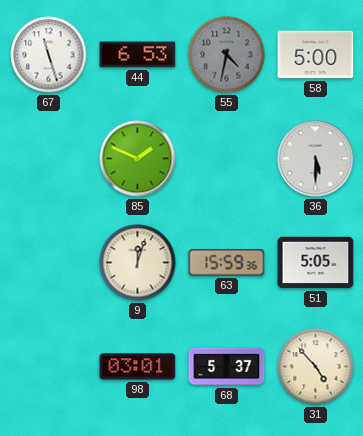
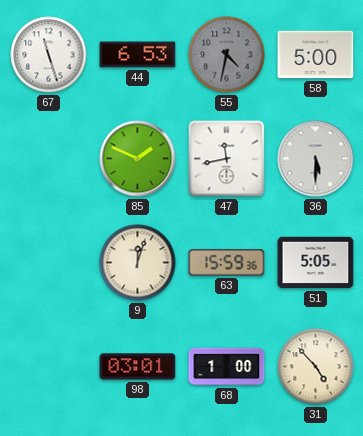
47: none -> 11:43 (227, 159)
68: 5:37 -> 1:00 (227, 367)
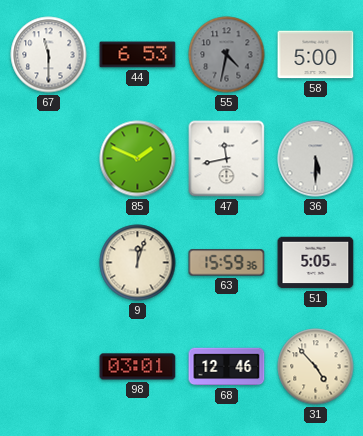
67: 11:27 -> 11:30 (49, 55)
68: 1:00 -> 12:46 (227, 367)
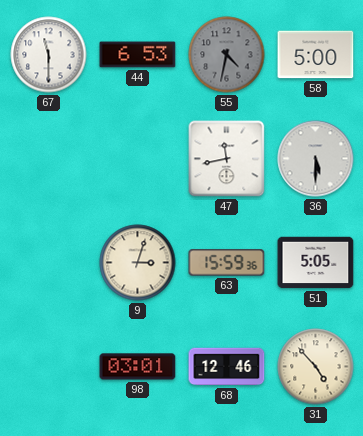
85: 1:49 -> none (138, 159)
9: 12:03 -> 3:03 (138, 263)
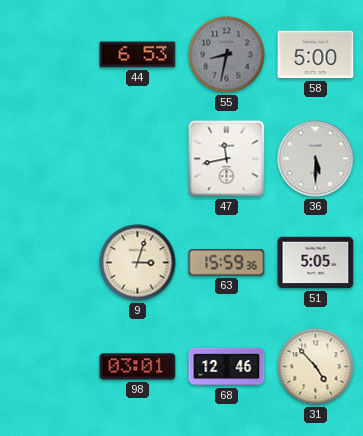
67: 11:30 -> none (49, 55)
55: 4:32 -> 8:32 (227, 55)
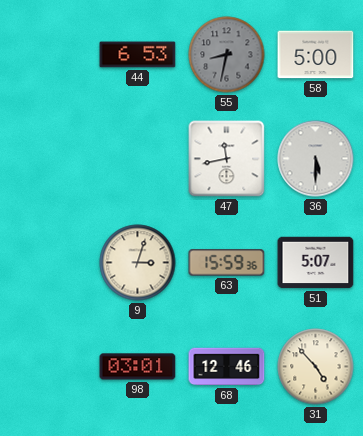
51: 5:05 -> 5:07 (316, 263)
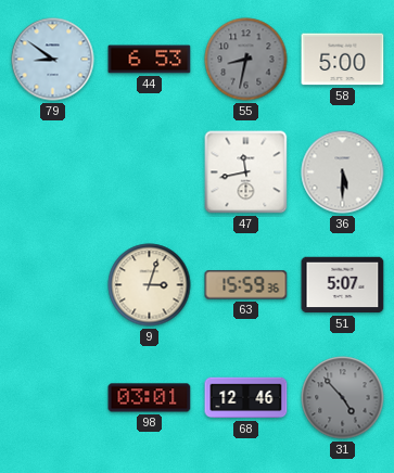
79: none -> 8:51 (53, 60)
31 dial: cream -> grey (343, 398)
